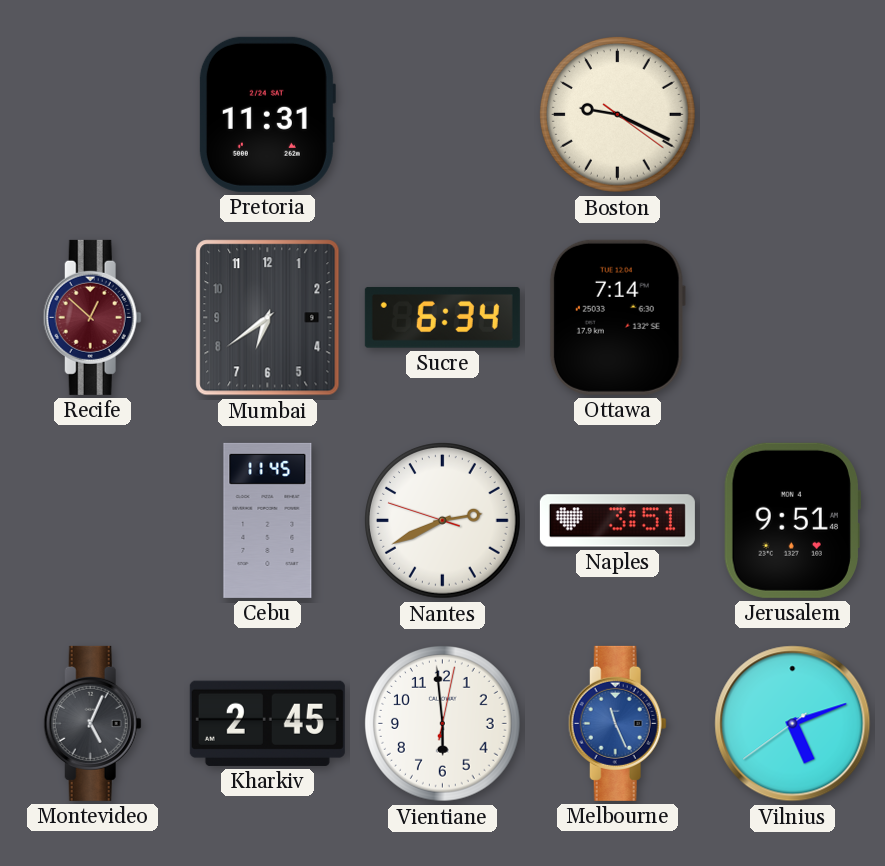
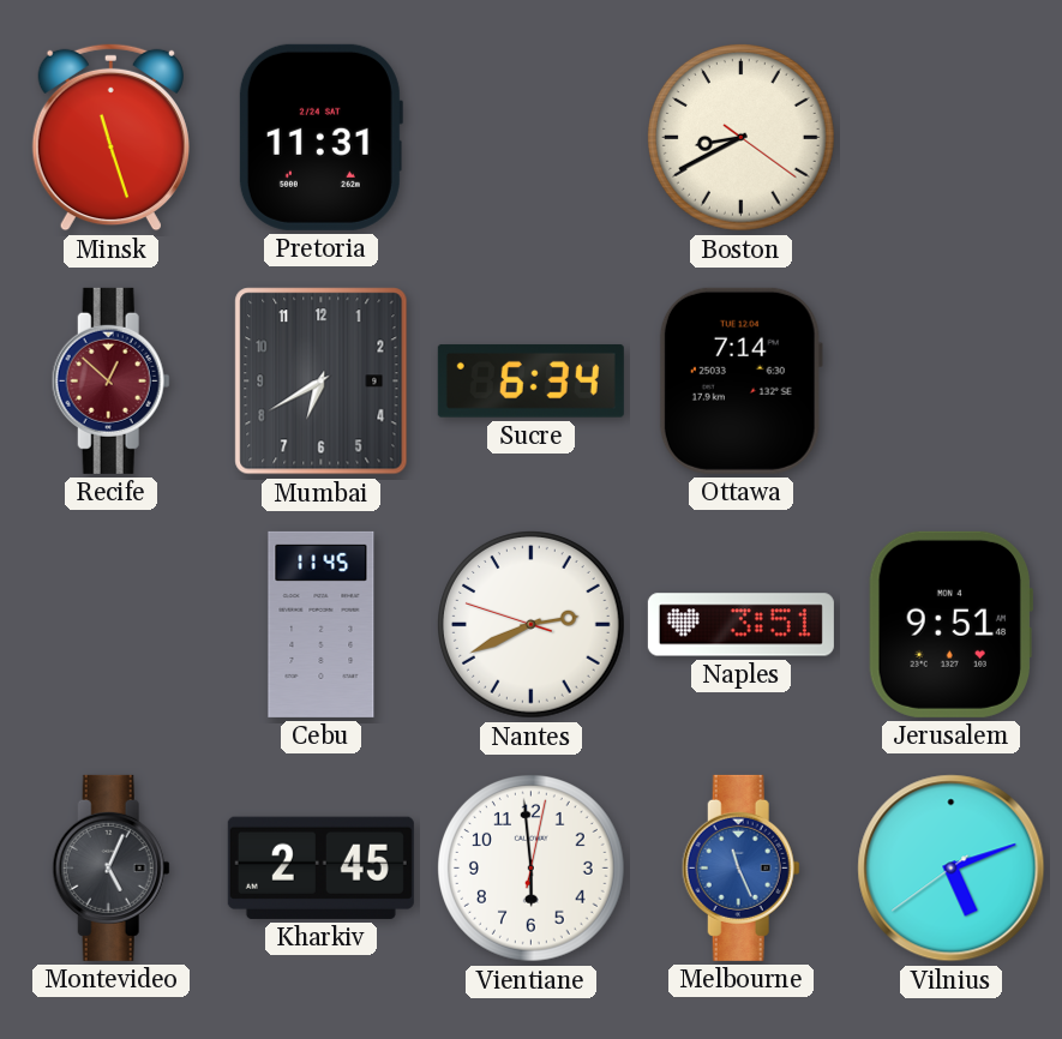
Minsk: none -> 11:27 (110, 138)
Boston: 9:19 -> 8:40 (742, 138)
Mumbai: 6:39 -> 6:40 (322, 382)
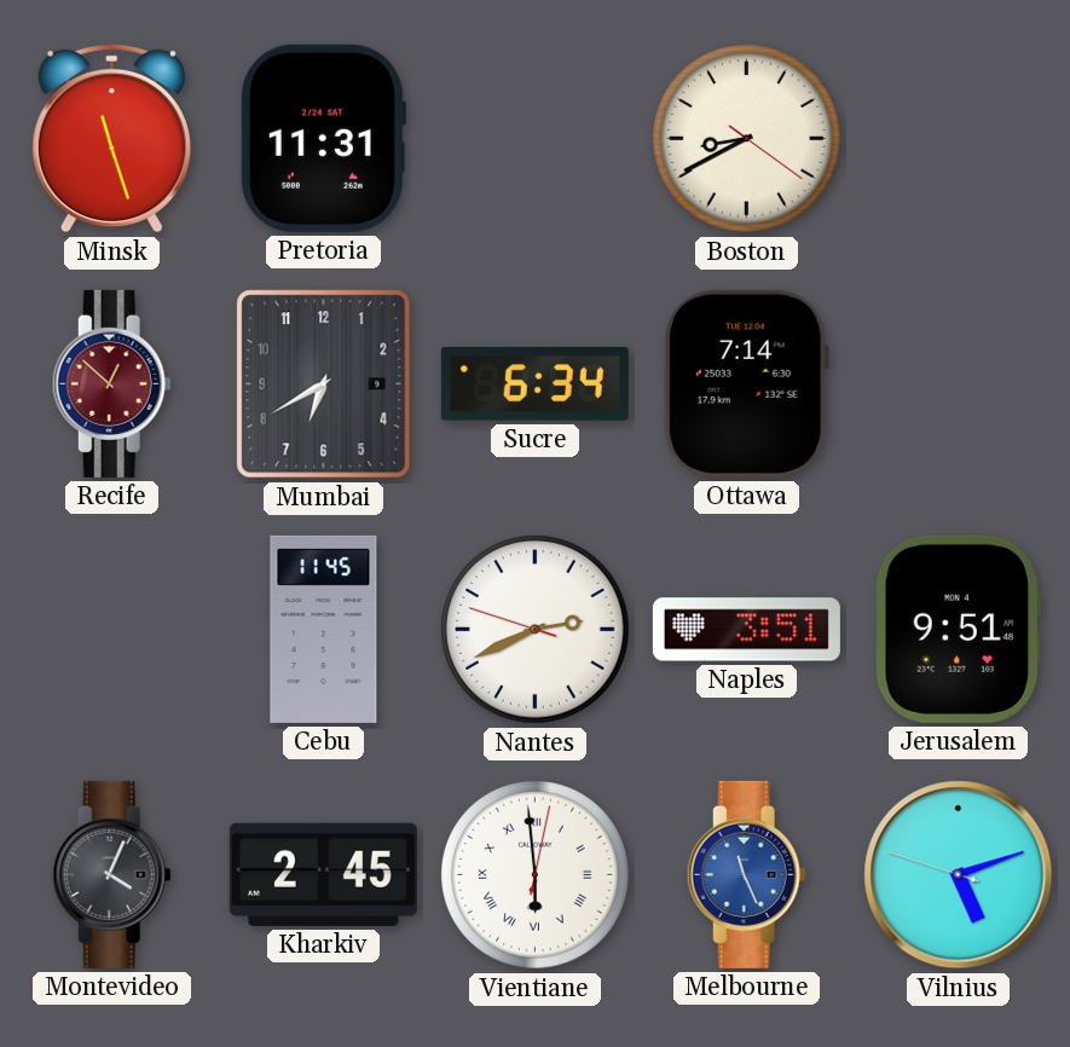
Montevideo: 5:04 -> 4:04 (111, 874)
Vientiane numerals: Arabic -> Roman (536, 875)
Vilnius: 5:11:39 -> 5:11:48 (959, 875)
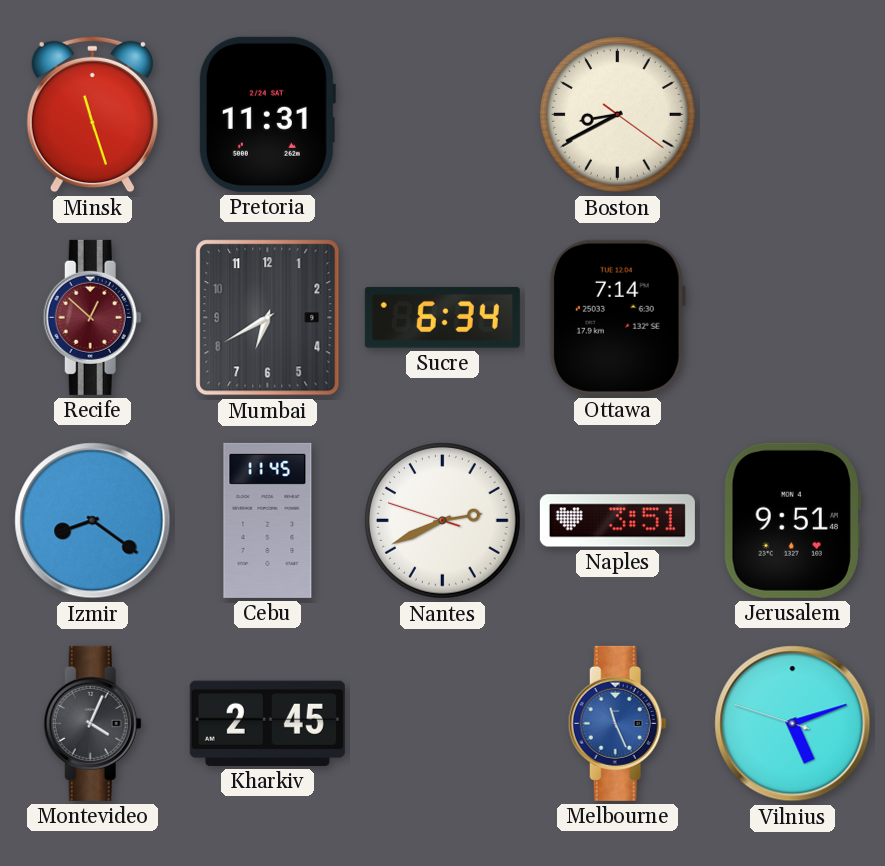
Izmir: none -> 8:21 (93, 521)
Vientiane: 5:59 -> none (536, 875)
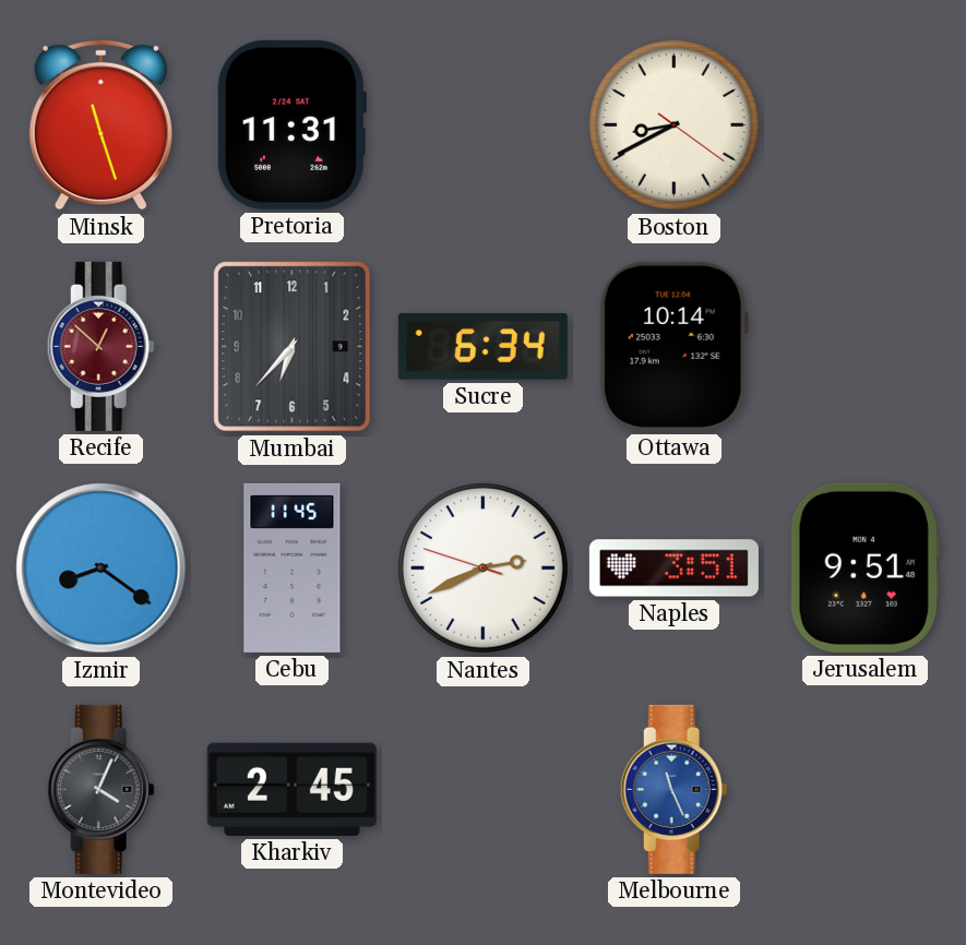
Mumbai: 6:40 -> 6:37 (293, 347)
Ottawa: 7:14 -> 10:14 (673, 346)
Vilnius: 5:11 -> none (793, 724)
